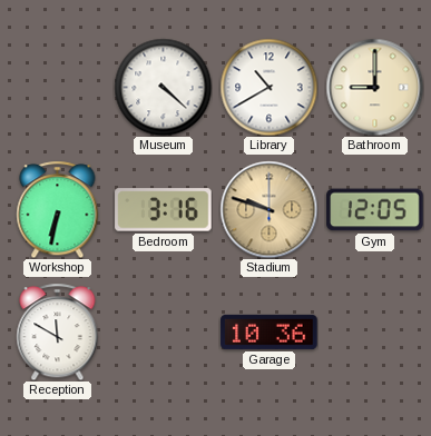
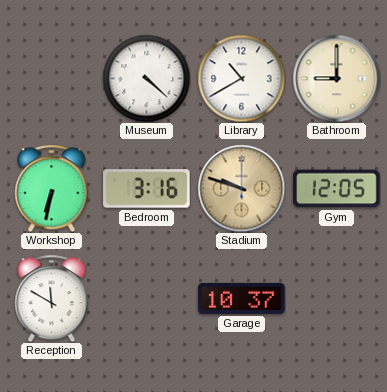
Garage: 10:36 -> 10:37 (242, 298)
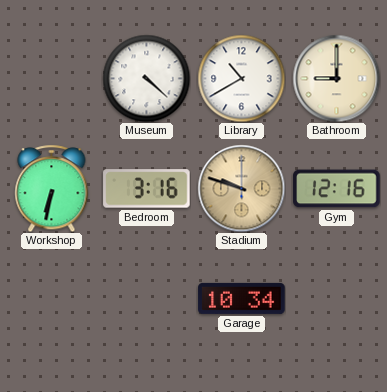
Gym: 12:05 -> 12:16 (337, 189)
Reception: 11:50 -> none (52, 298)
Garage: 10:37 -> 10:34 (242, 298)
